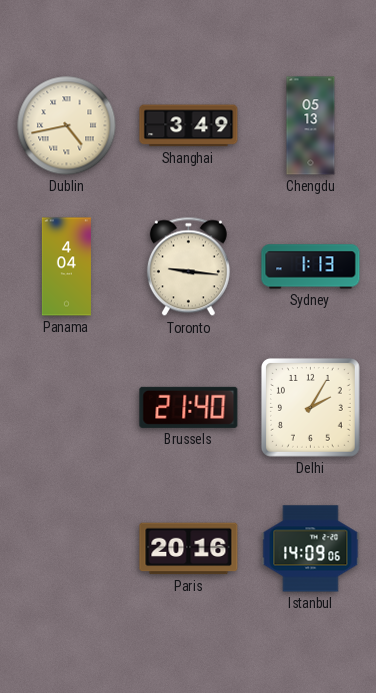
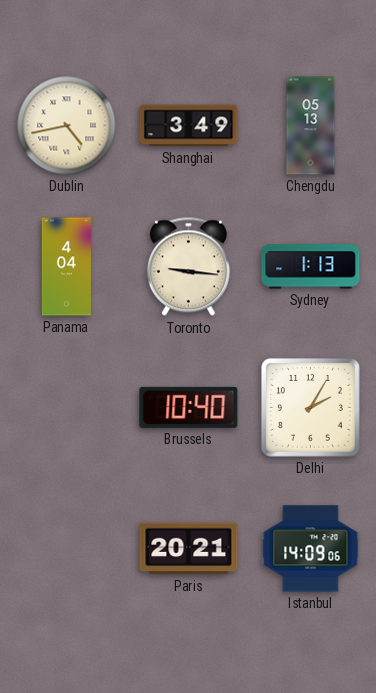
Brussels: 21:40 -> 10:40 (189, 407)
Paris: 20:16 -> 20:21 (189, 549)
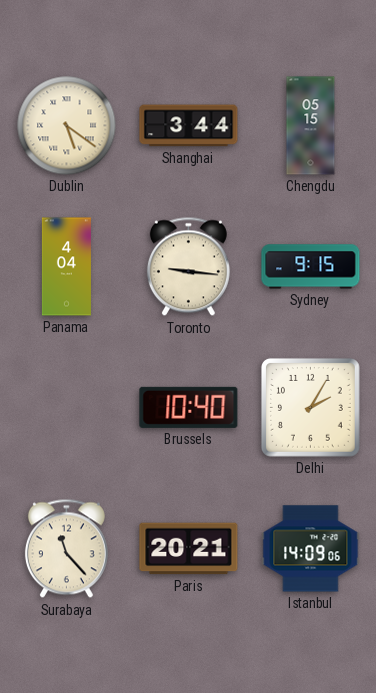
Dublin: 4:43 -> 5:21 (67, 126)
Shanghai: 3:49 -> 3:44 (189, 126)
Chengdu: 05:13 -> 05:15 (311, 126)
Sydney: 1:13 -> 9:15 (311, 267)
Surabaya: none -> 11:23 (66, 549)
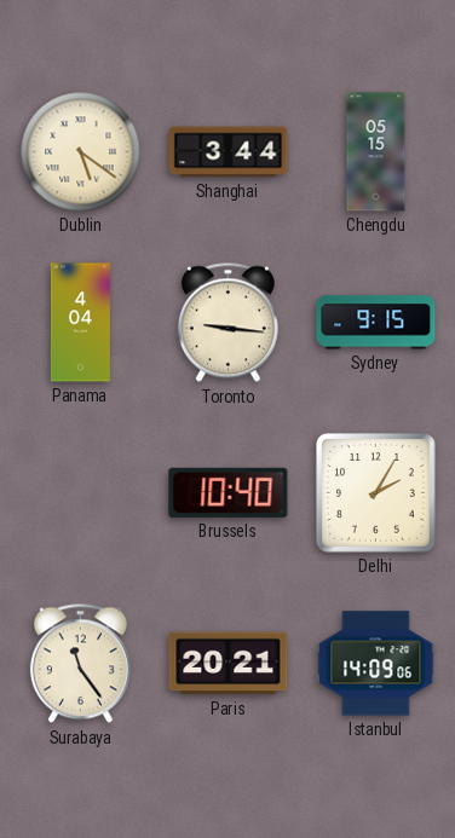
Surabaya: 11:23 -> 11:24 (80, 664)
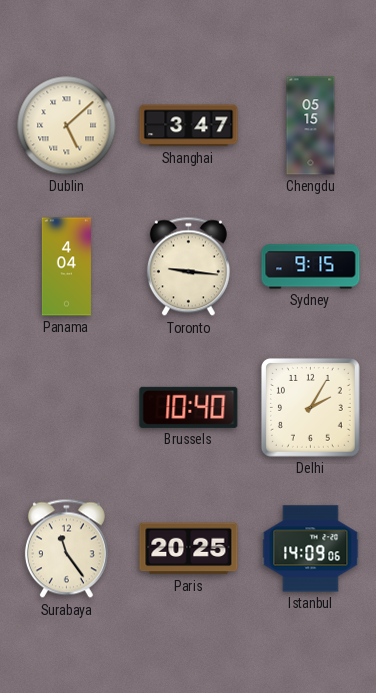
Dublin: 5:21 -> 5:08 (67, 126)
Shanghai: 3:44 -> 3:47 (189, 126)
Paris: 20:21 -> 20:25 (189, 549)
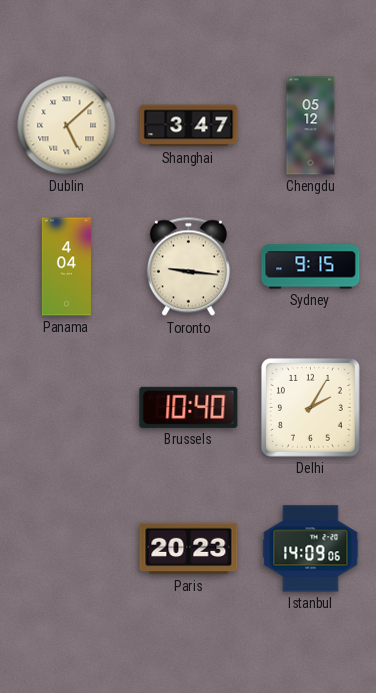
Chengdu: 05:15 -> 05:12 (311, 126)
Surabaya: 11:24 -> none (66, 549)
Paris: 20:25 -> 20:23 (189, 549)
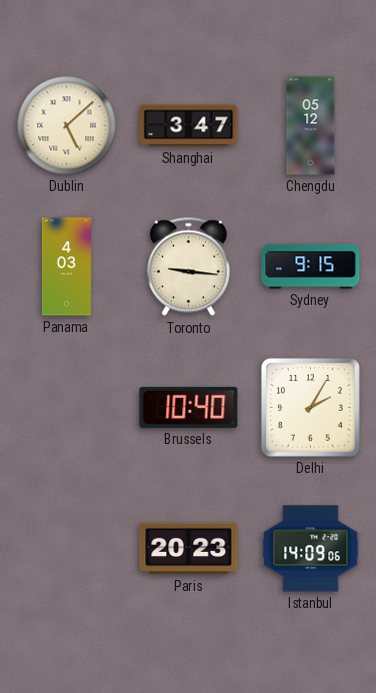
Panama: 4:04 -> 4:03 (66, 267)
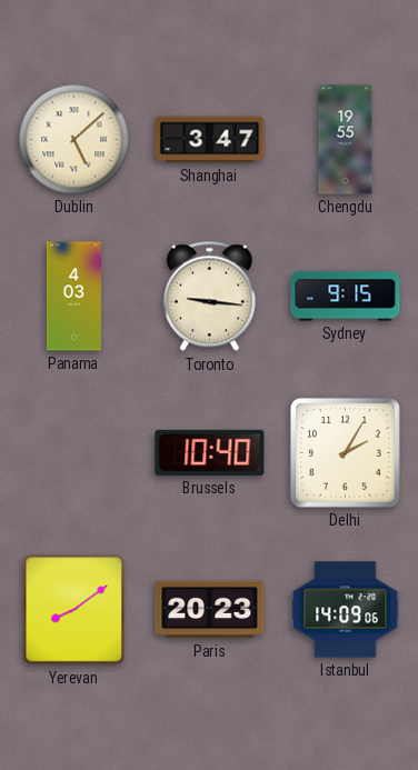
Chengdu: 05:12 -> 19:55 (346, 140)
Yerevan: none -> 8:09 (74, 610)
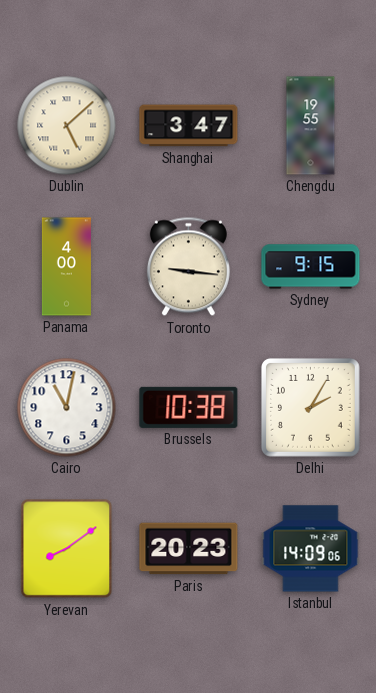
Panama: 4:03 -> 4:00 (66, 267)
Cairo: none -> 11:02 (67, 408)
Brussels: 10:40 -> 10:38 (189, 407)
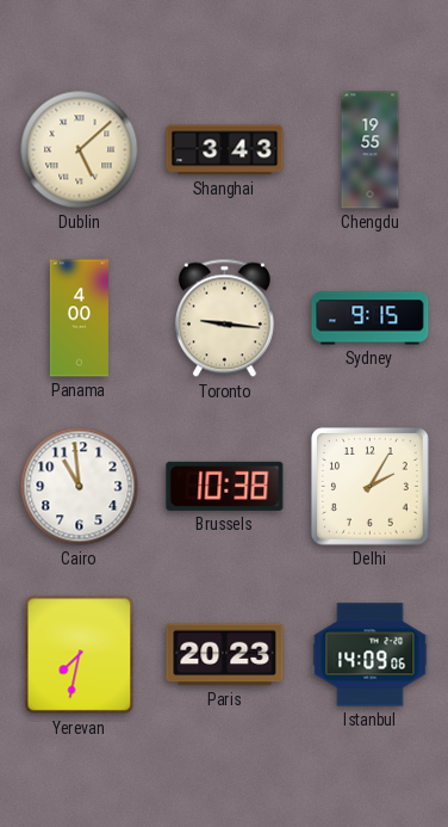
Shanghai: 3:47 -> 3:43 (225, 150)
Cairo: 11:02 -> 10:59 (80, 487)
Yerevan: 8:09 -> 7:32 (80, 655)
